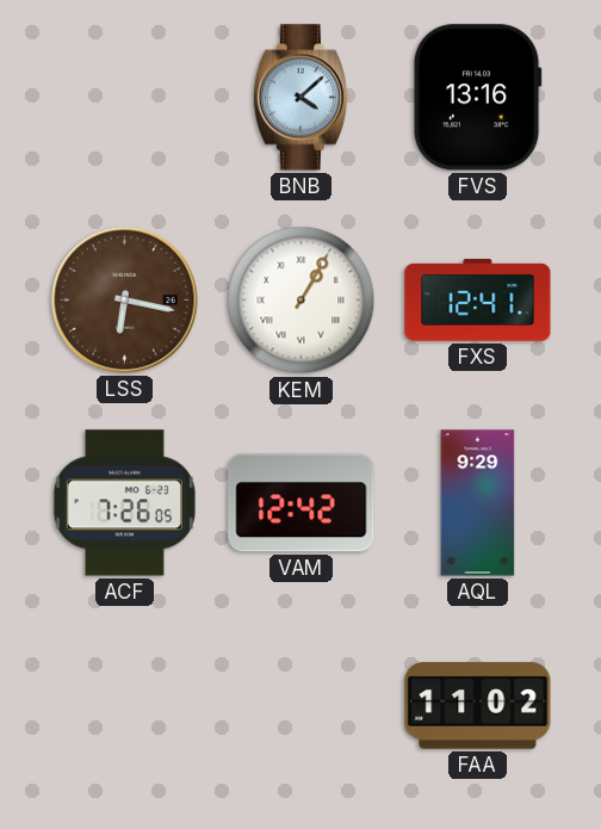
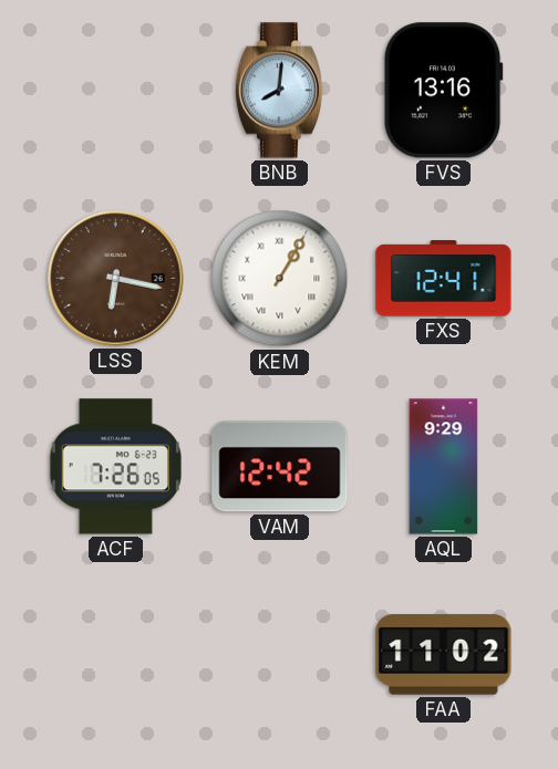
BNB: 4:08 -> 8:01 (279, 91)
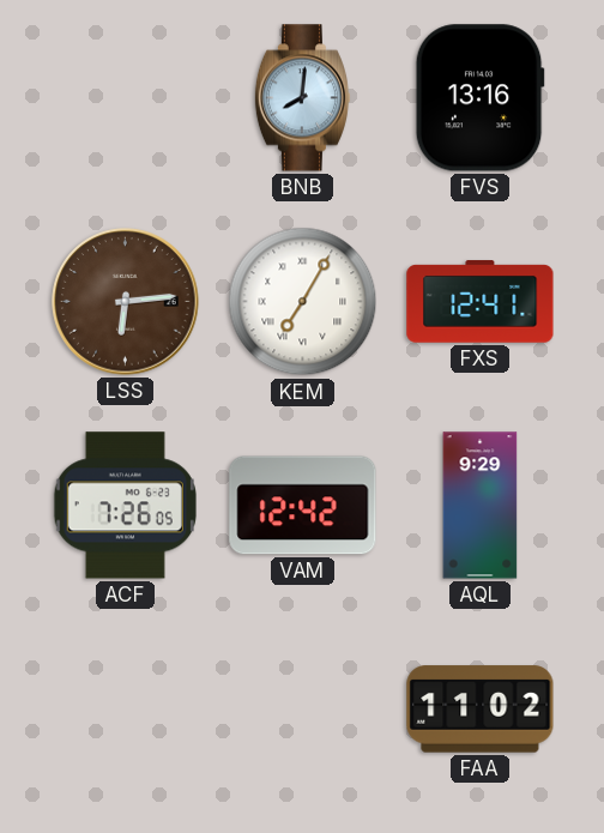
LSS: 6:17 -> 6:14 (126, 302)
KEM: 1:05 -> 7:05 (303, 302)
